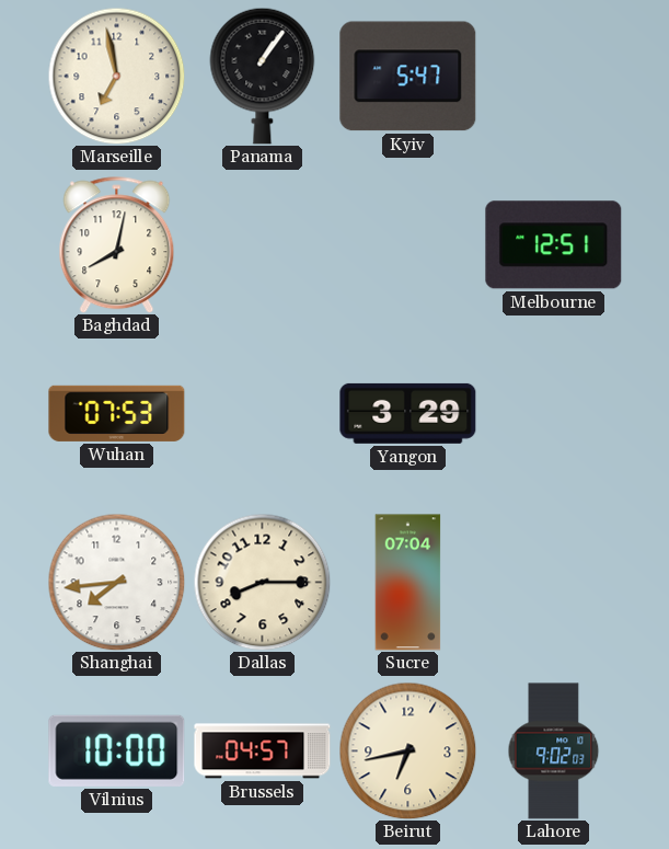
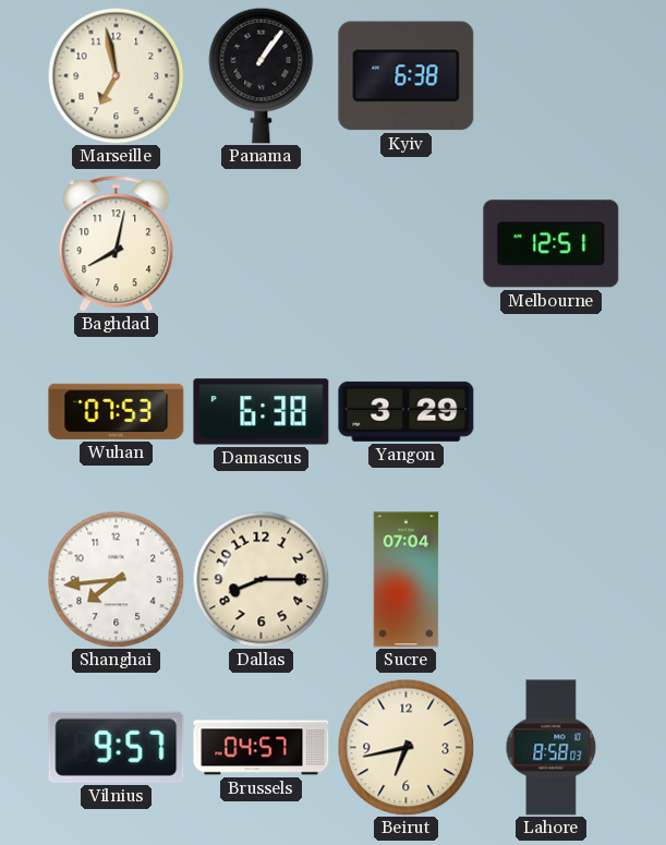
Kyiv: 5:47 -> 6:38 (407, 76)
Damascus: none -> 6:38 (262, 412)
Vilnius: 10:00 -> 9:57 (117, 747)
Lahore: 9:02 -> 8:58 (552, 748)
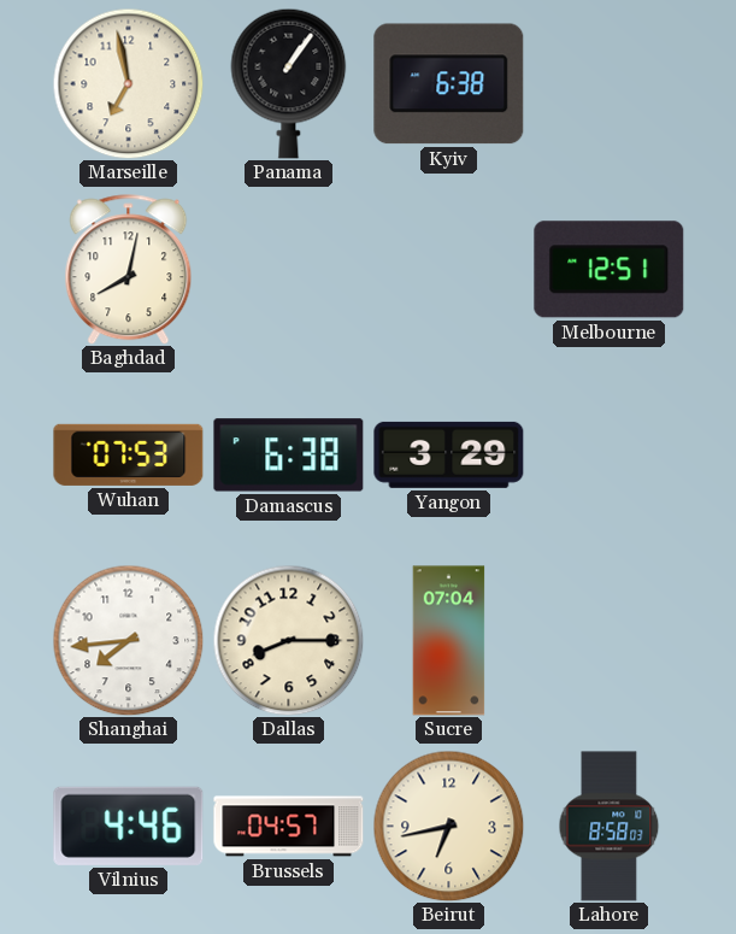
Vilnius: 9:57 -> 4:46 (129, 826)
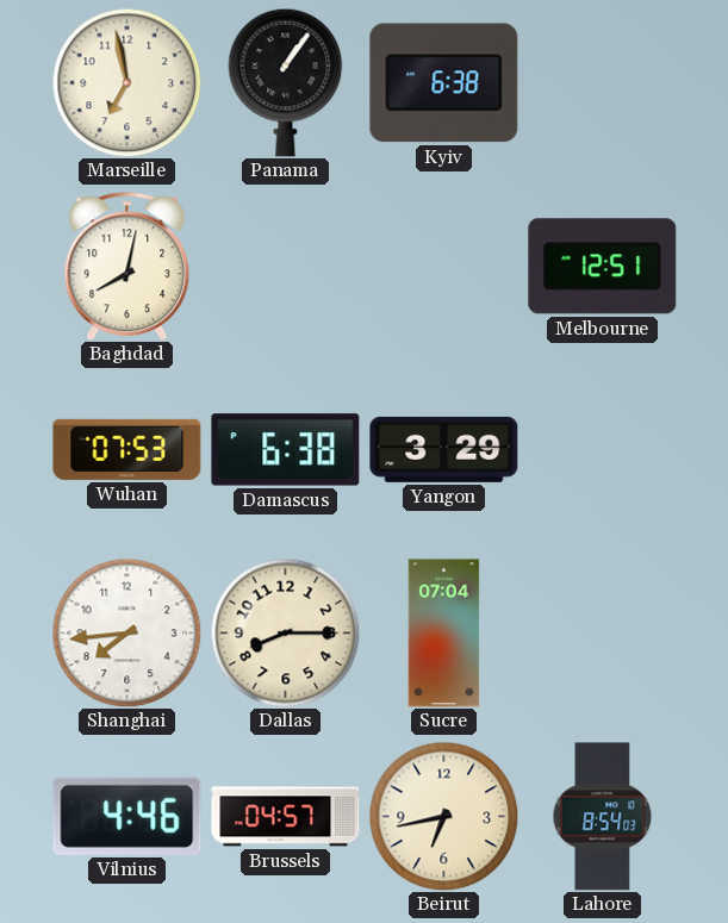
Lahore: 8:58 -> 8:54 (603, 817)
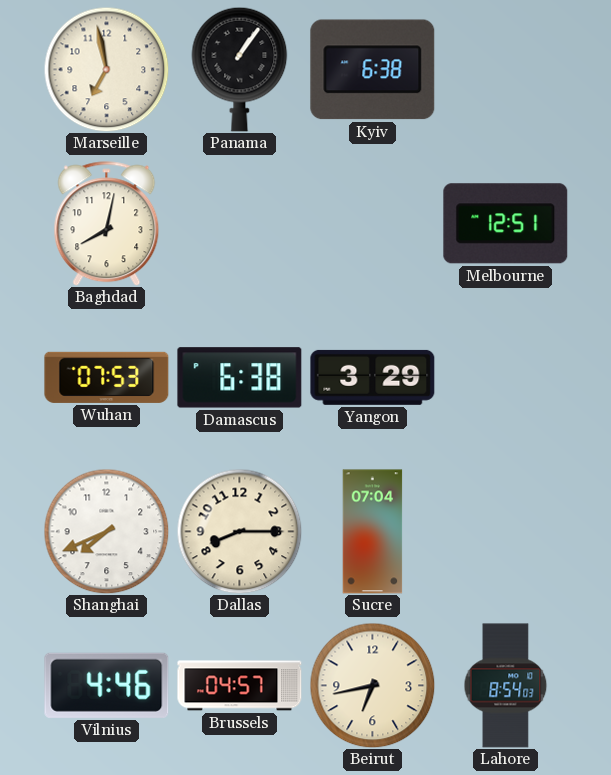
Shanghai: 7:44 -> 7:41 (106, 531)
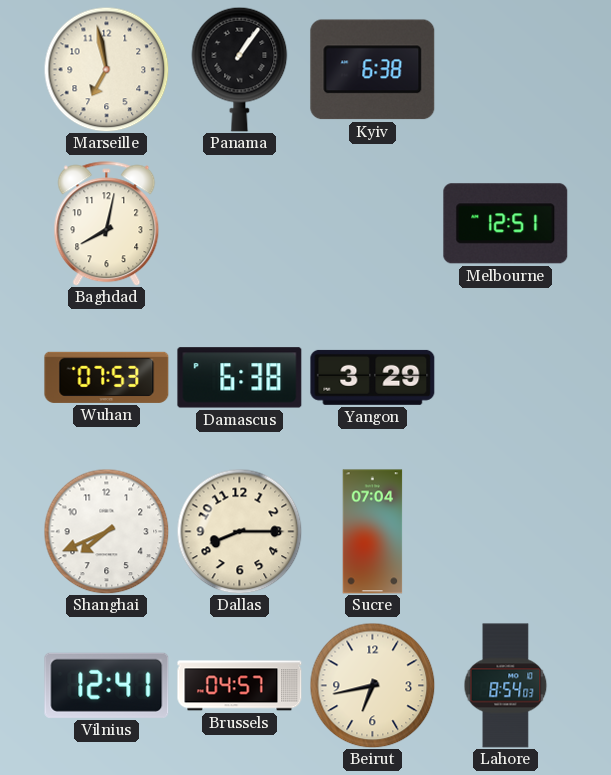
Vilnius: 4:46 -> 12:41 (107, 685)
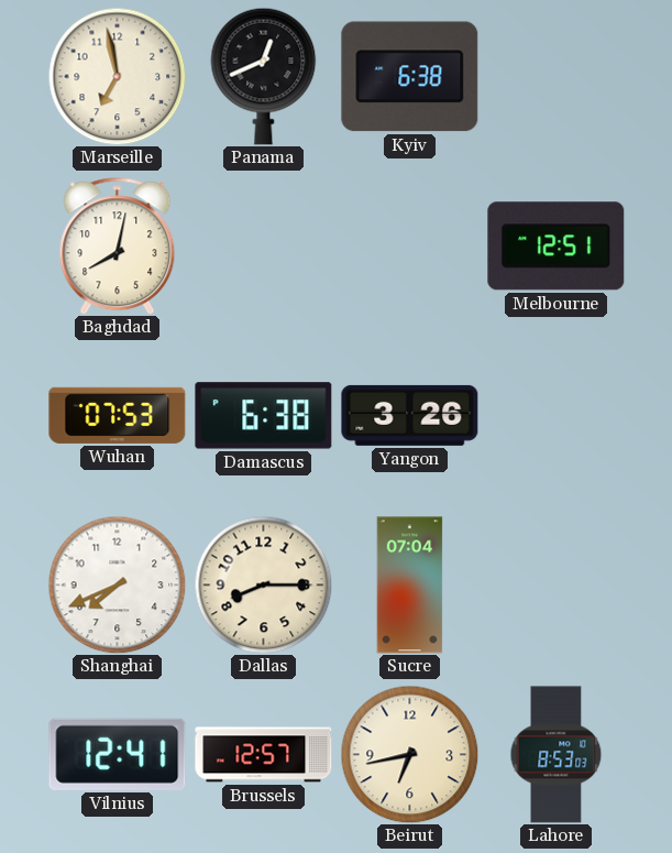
Panama: 1:06 -> 12:41 (264, 76)
Yangon: 3:29 -> 3:26 (410, 415)
Brussels: 04:57 -> 12:57 (264, 755)
Lahore: 8:54 -> 8:53 (557, 755)
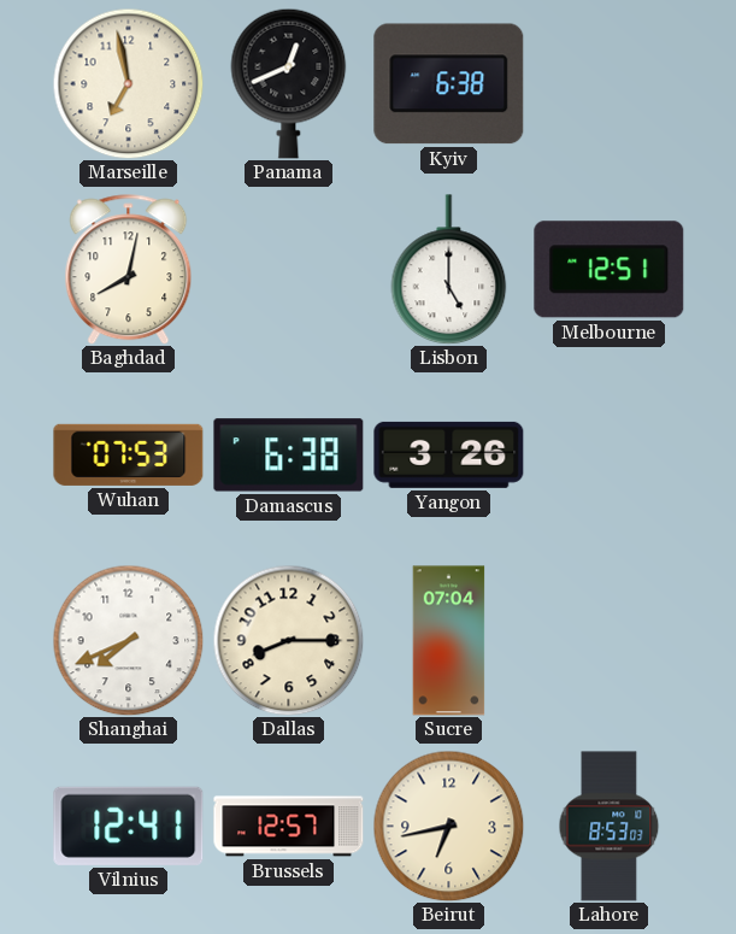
Lisbon: none -> 5:00 (449, 270)
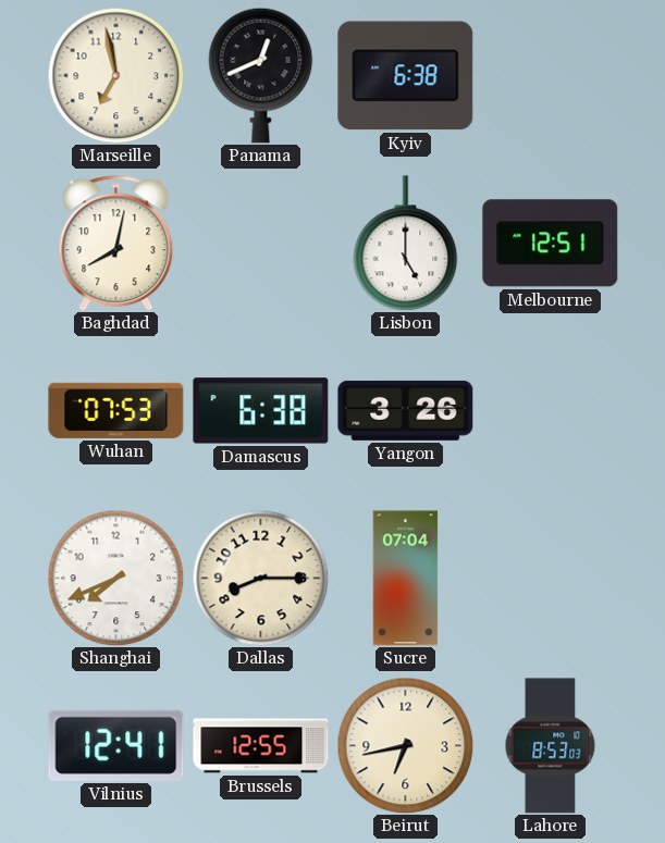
Brussels: 12:57 -> 12:55 (261, 746)
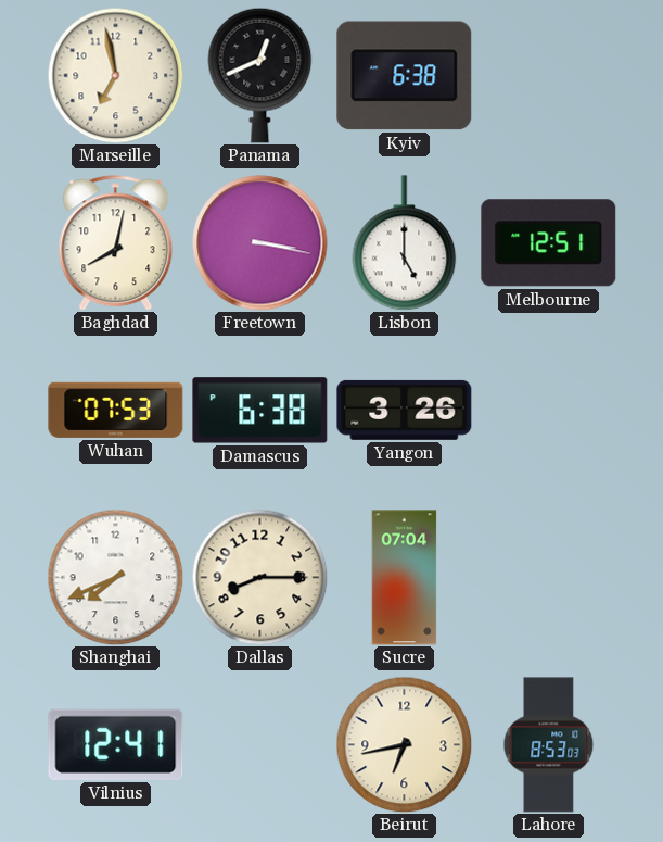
Freetown: none -> 3:17 (260, 243)
Brussels: 12:55 -> none (261, 746)
